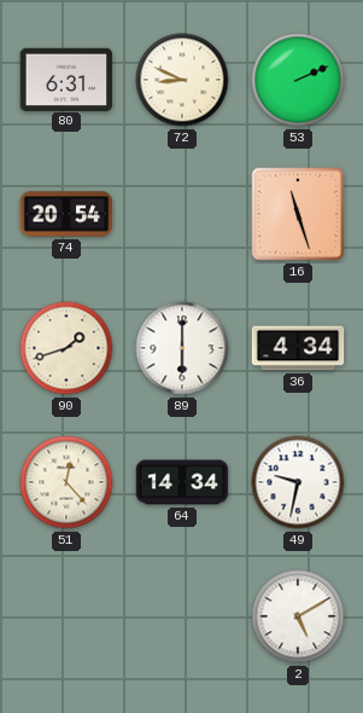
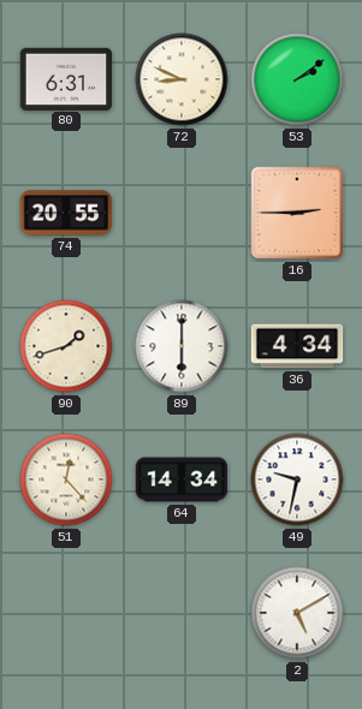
53: 2:11 -> 2:09 (297, 79)
74: 20:54 -> 20:55 (66, 213)
16: 11:27 -> 2:45 (297, 213)
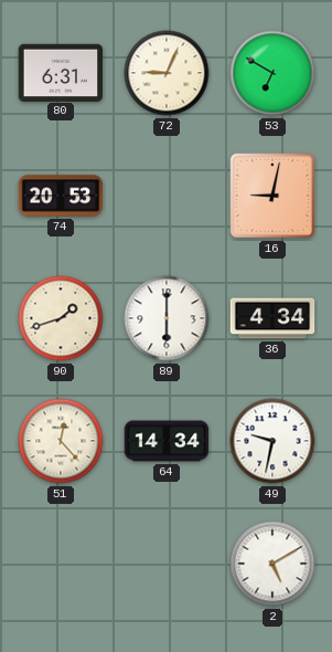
72: 8:49 -> 9:04 (167, 73)
53: 2:09 -> 6:50 (272, 73)
74: 20:55 -> 20:53 (61, 196)
16: 2:45 -> 9:02 (272, 196)
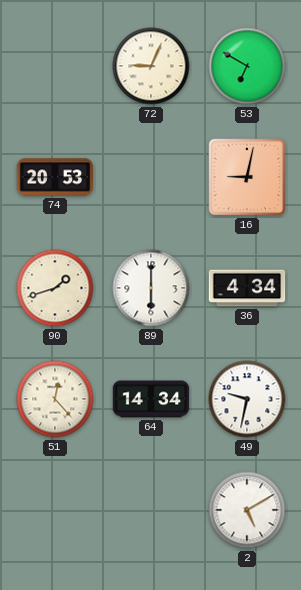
80: 6:31 -> none (61, 72)
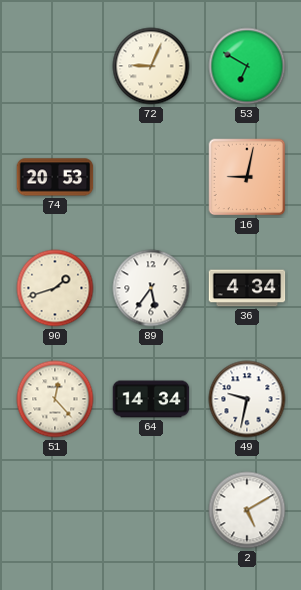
89: 6:00 -> 5:36 (151, 288)
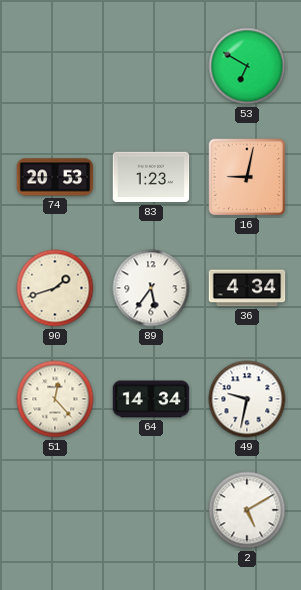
72: 9:04 -> none (151, 66)
83: none -> 1:23 (151, 177)
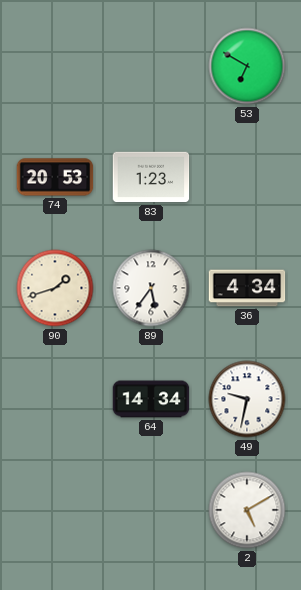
16: 9:02 -> none (247, 177)
51: 12:23 -> none (55, 399)
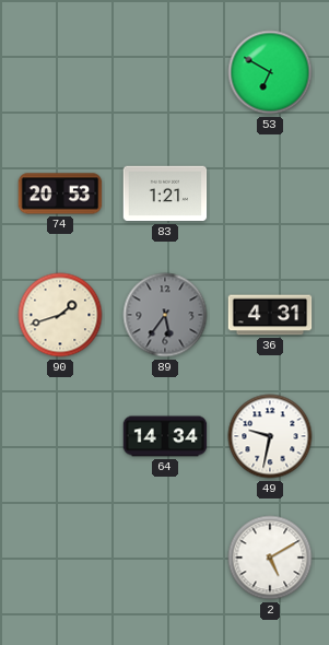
83: 1:23 -> 1:21 (165, 193)
89 dial: white -> grey (165, 315)
36: 4:34 -> 4:31 (270, 315)
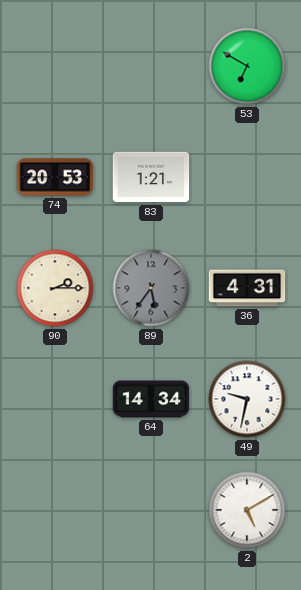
90: 1:42 -> 2:15 (55, 288)
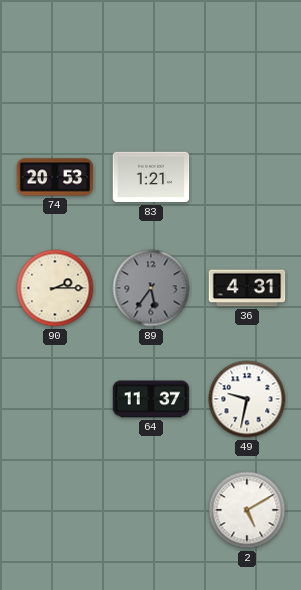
53: 6:50 -> none (247, 66)
64: 14:34 -> 11:37 (151, 399)
